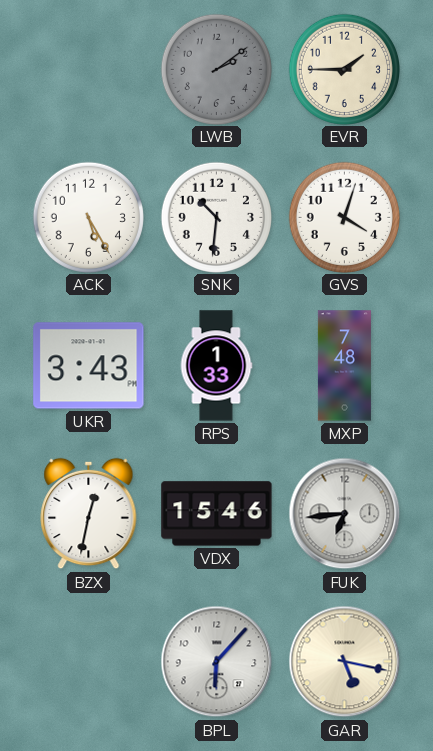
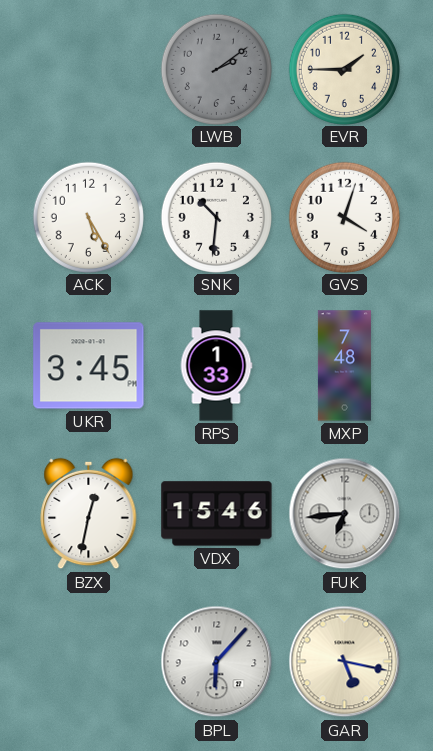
UKR: 3:43 -> 3:45 (89, 366)
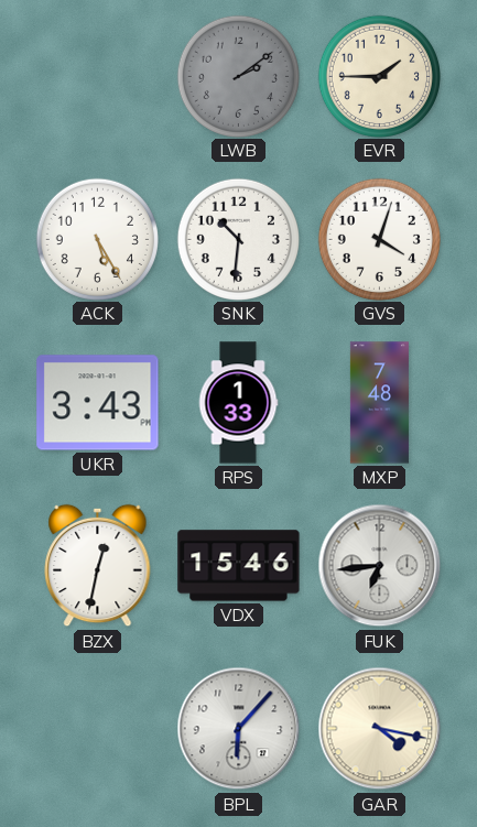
UKR: 3:45 -> 3:43 (98, 403)
GAR: 5:17 -> 4:17 (380, 729)
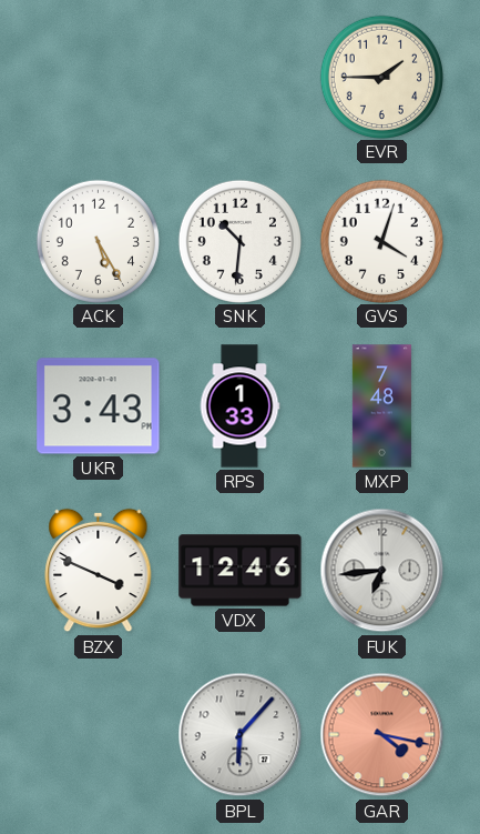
LWB: 2:09 -> none (238, 76)
BZX: 12:32 -> 3:49 (99, 571)
VDX: 15:46 -> 12:46 (241, 571)
GAR dial: cream -> salmon (382, 735)
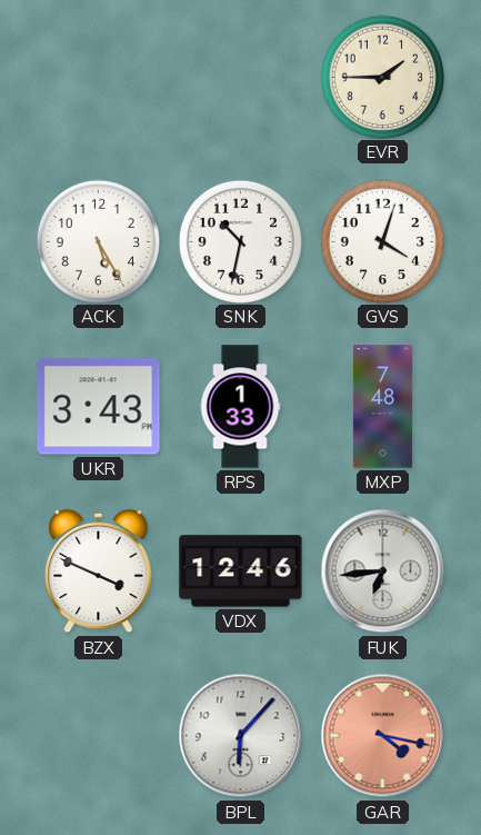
SNK: 10:31 -> 10:32 (240, 241)
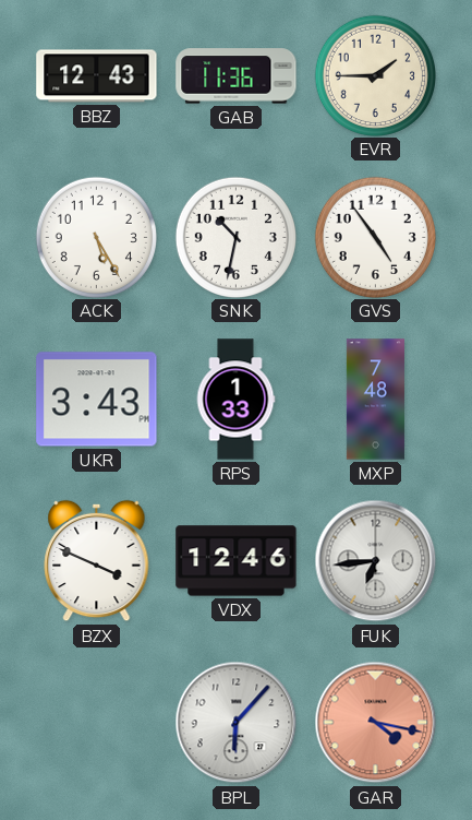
BBZ: none -> 12:43 (97, 76)
GAB: none -> 11:36 (237, 76)
GVS: 4:03 -> 4:54 (375, 237)
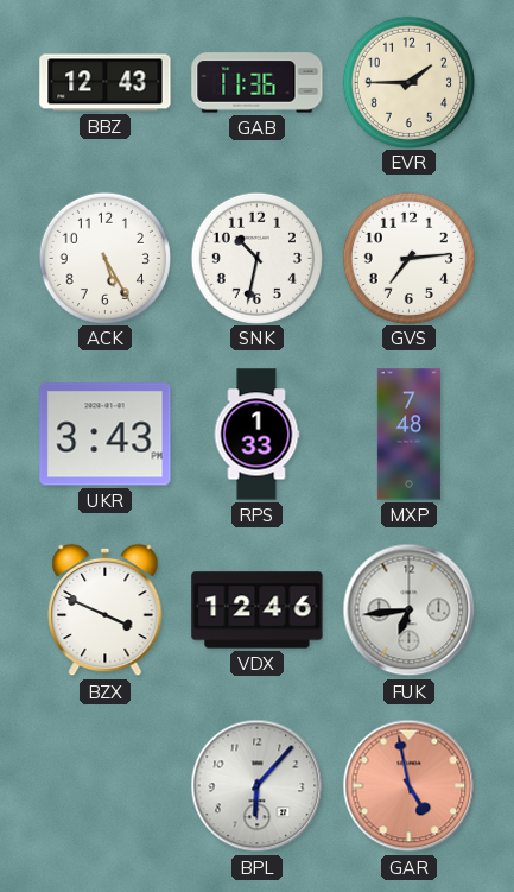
GVS: 4:54 -> 7:14 (408, 258)
GAR: 4:17 -> 4:58 (410, 786)
